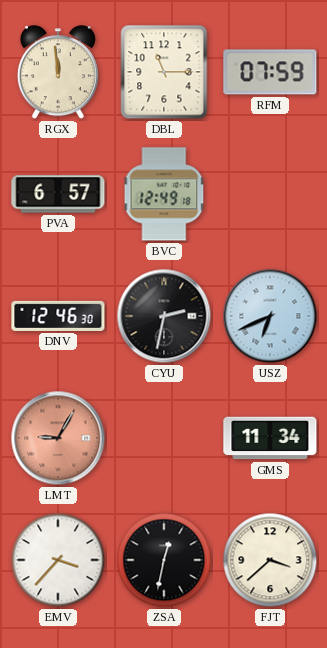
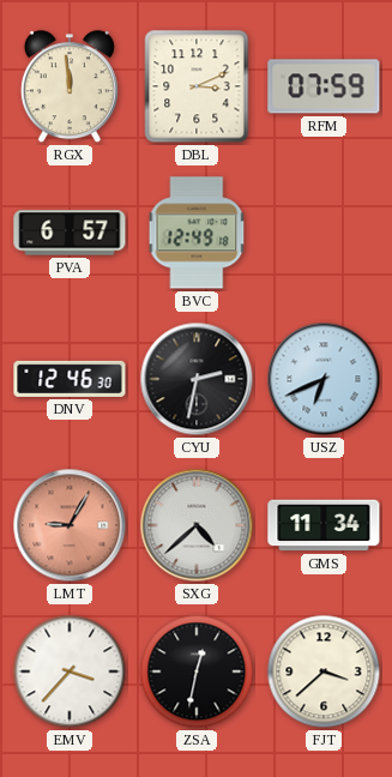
DBL: 11:15 -> 3:11 (197, 86)
SXG: none -> 4:38 (197, 525)
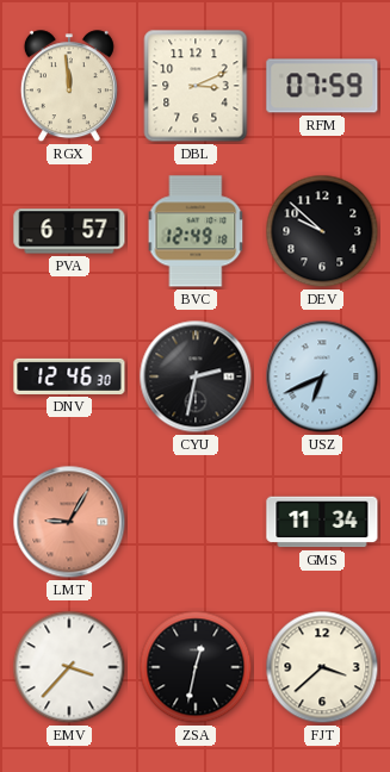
DEV: none -> 9:52 (322, 231)
SXG: 4:38 -> none (197, 525)
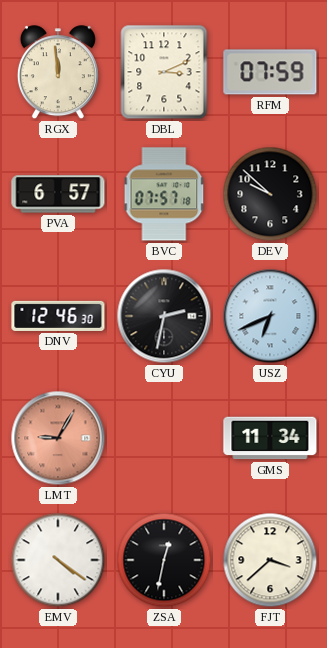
BVC: 12:49 -> 07:57 (164, 194)
EMV: 3:37 -> 4:21 (58, 560)
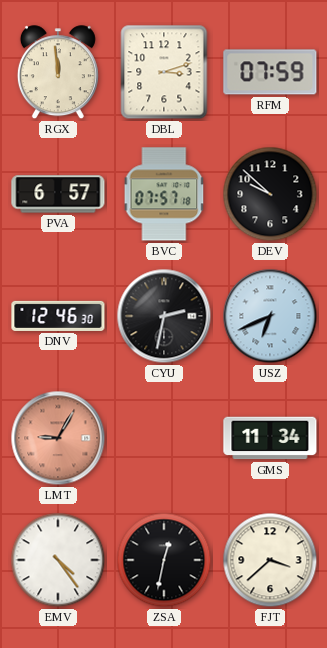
DBL: 3:11 -> 3:12 (164, 72)
EMV: 4:21 -> 4:24 (58, 560)
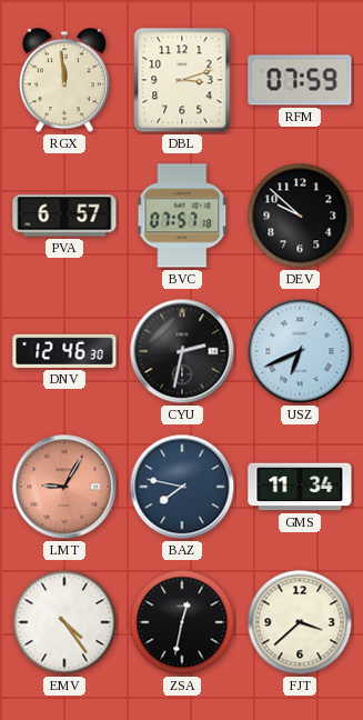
BAZ: none -> 7:47 (182, 487)
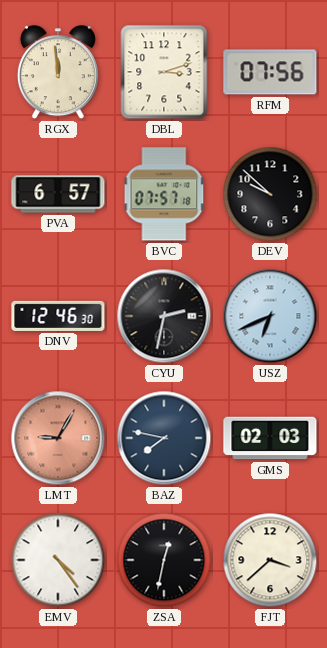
RFM: 07:59 -> 07:56 (270, 72)
GMS: 11:34 -> 02:03 (270, 438)
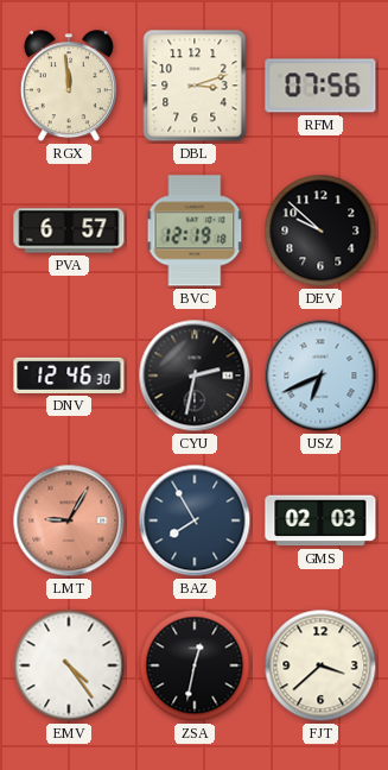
BVC: 07:57 -> 12:19 (195, 231)
BAZ: 7:47 -> 7:55 (195, 520)
